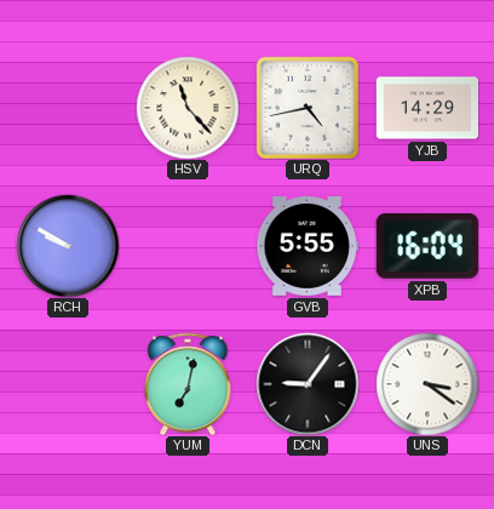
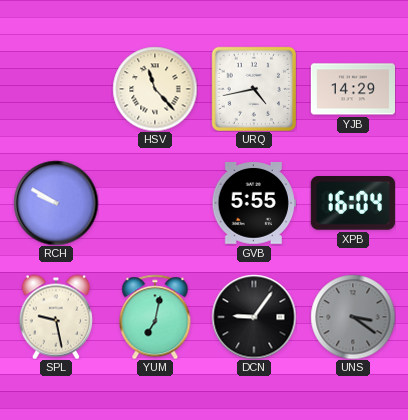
SPL: none -> 9:28 (56, 317)
UNS dial: white -> grey (353, 317)
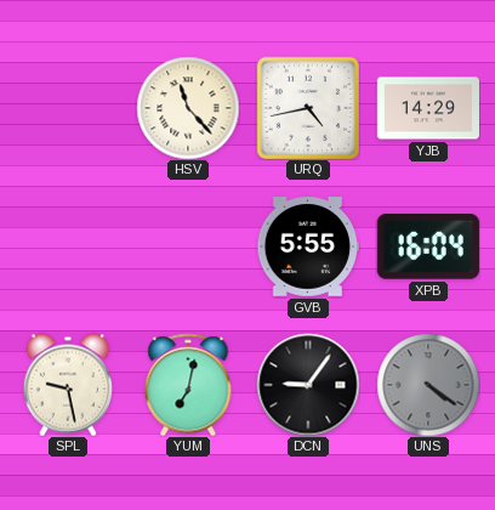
RCH: 9:50 -> none (56, 203)
UNS: 3:21 -> 4:21 (428, 385)
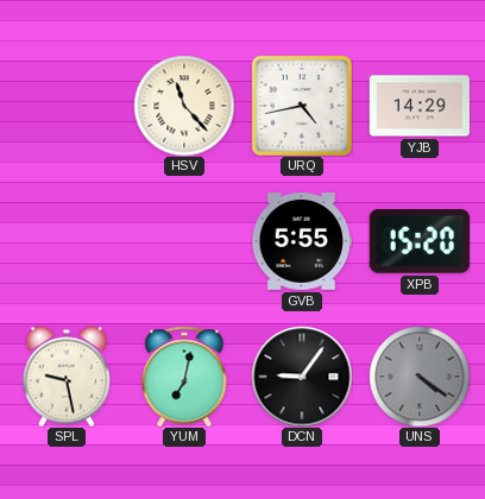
XPB: 16:04 -> 15:20 (420, 242)
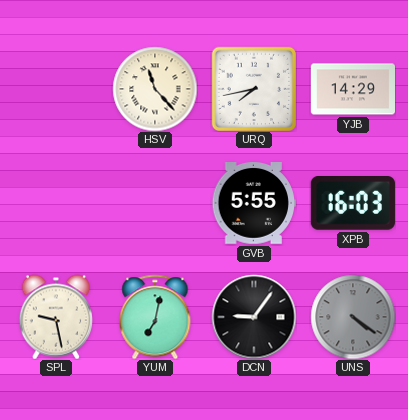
URQ: 4:43 -> 7:43 (253, 88)
XPB: 15:20 -> 16:03 (353, 204)
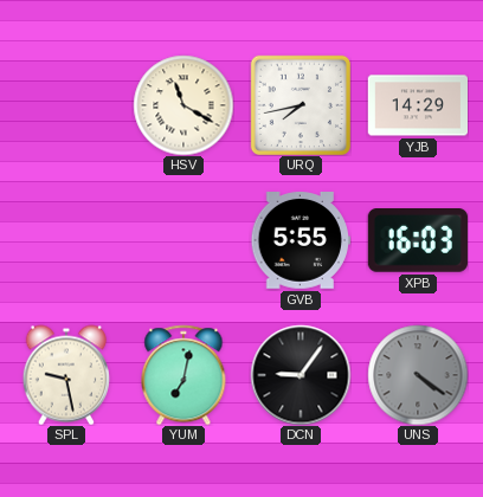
HSV: 11:23 -> 11:20 (183, 105)
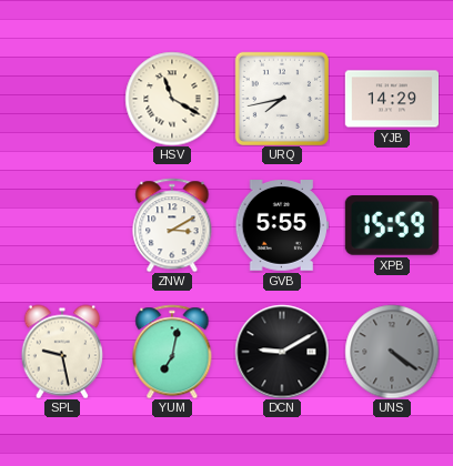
ZNW: none -> 3:10 (172, 225)
XPB: 16:03 -> 15:59 (392, 226)
DCN: 9:06 -> 9:10 (282, 352)
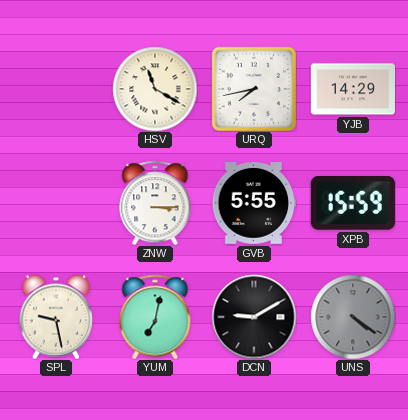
ZNW: 3:10 -> 3:15 (155, 203)
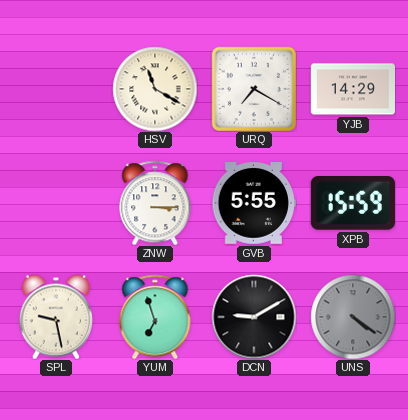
URQ: 7:43 -> 7:20 (253, 88)
YUM: 7:02 -> 6:57 (155, 317)
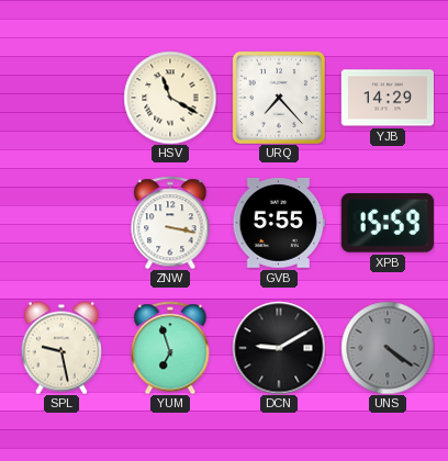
URQ: 7:20 -> 7:23 (278, 97)
ZNW: 3:15 -> 3:17 (170, 223)
